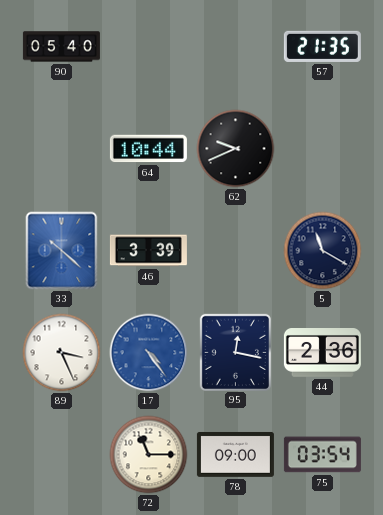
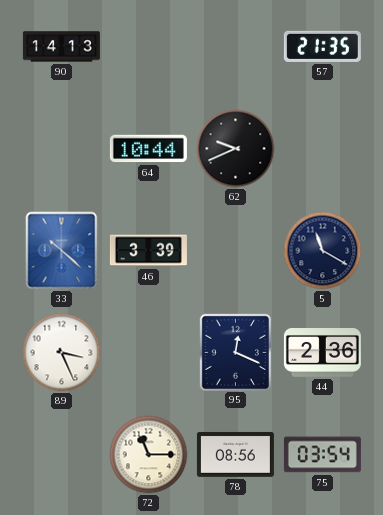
90: 05:40 -> 14:13 (61, 47)
17: 4:24 -> none (149, 353)
95: 12:17 -> 12:19 (235, 352)
78: 09:00 -> 08:56 (235, 454)
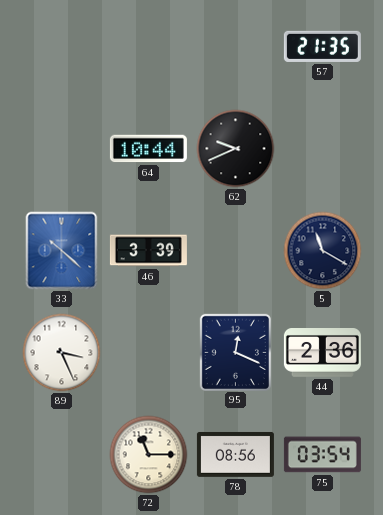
90: 14:13 -> none (61, 47)
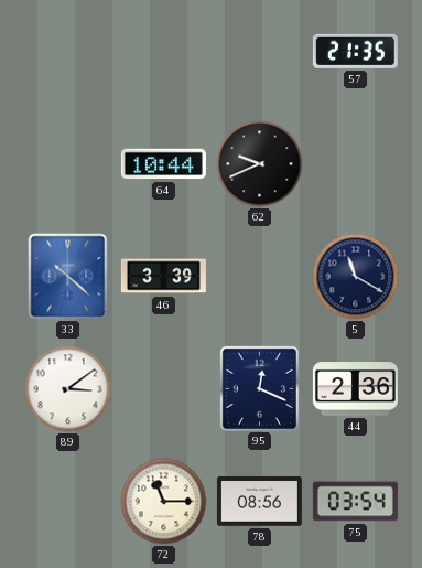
89: 3:26 -> 3:09 (68, 389)
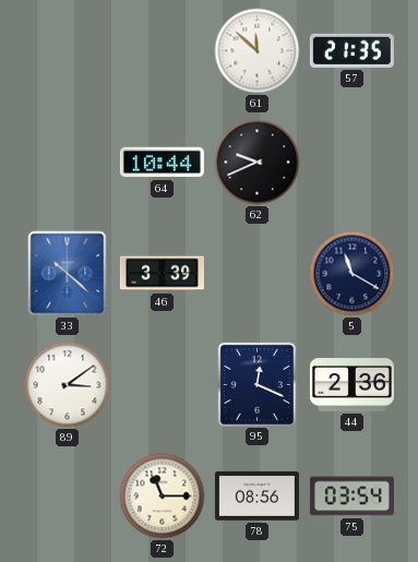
61: none -> 11:52 (258, 51)
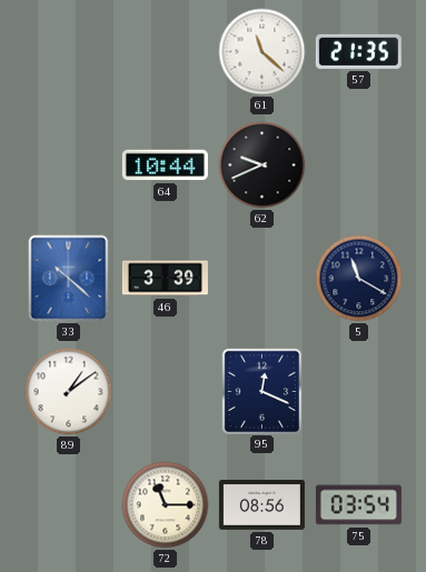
61: 11:52 -> 11:22 (262, 52)
89: 3:09 -> 1:09 (69, 392)
44: 2:36 -> none (351, 385)
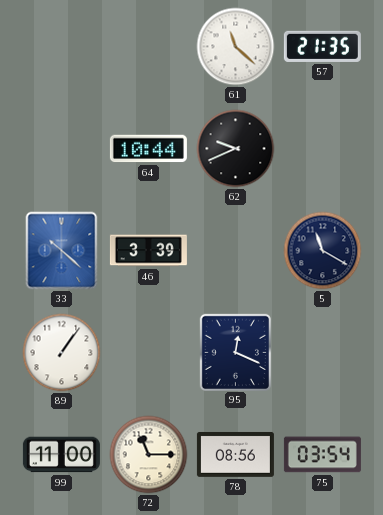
89: 1:09 -> 1:06 (62, 353)
99: none -> 11:00 (61, 455)
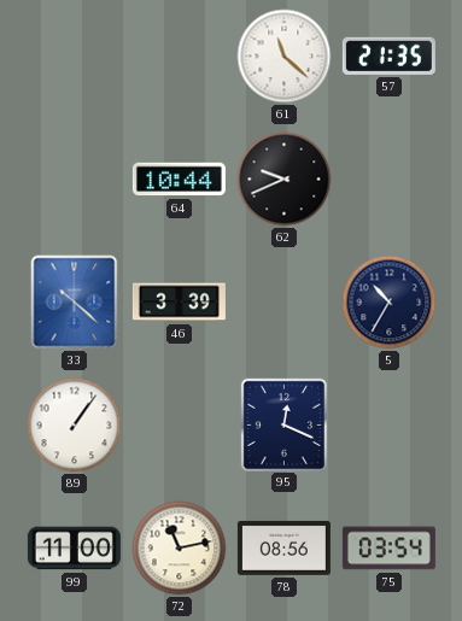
5: 11:20 -> 10:35 (390, 303)
72: 11:15 -> 11:13 (180, 549)
